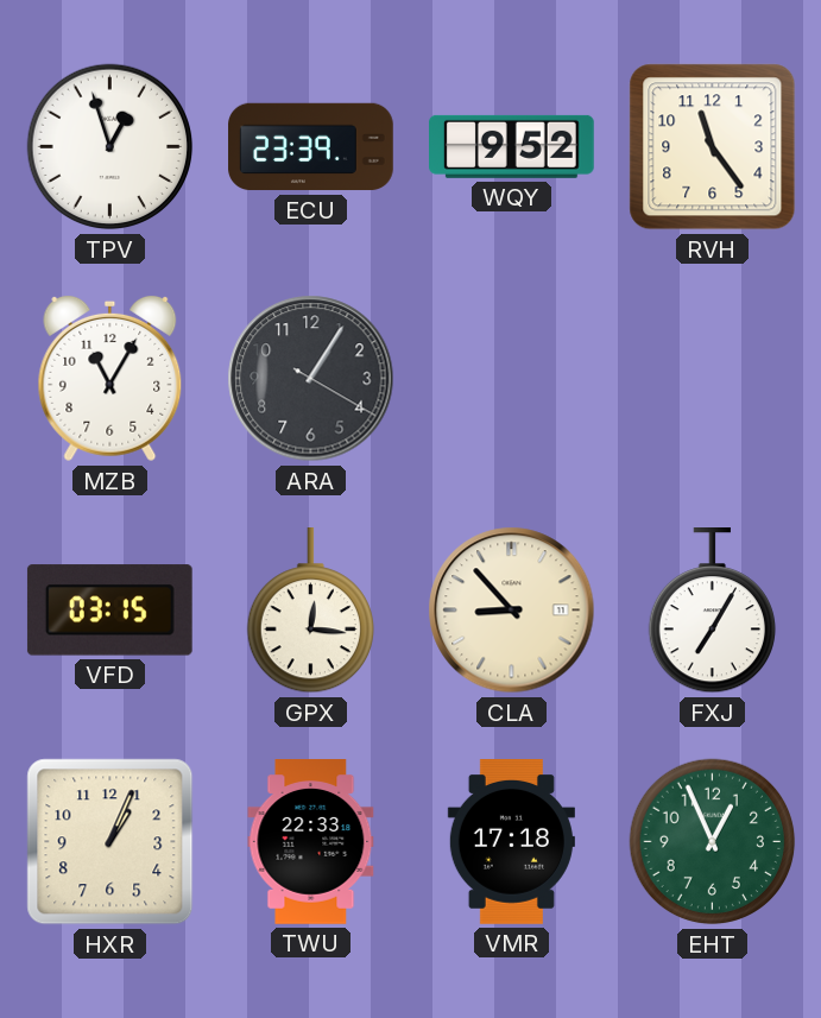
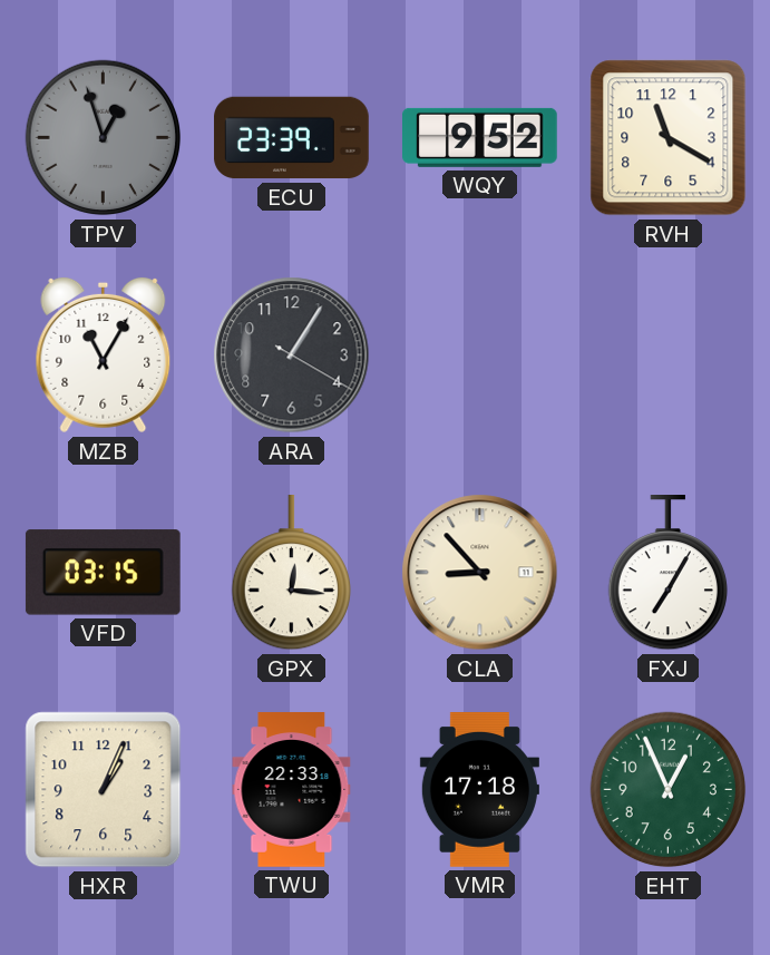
TPV dial: white -> grey (104, 138)
RVH: 11:24 -> 11:20 (669, 138)
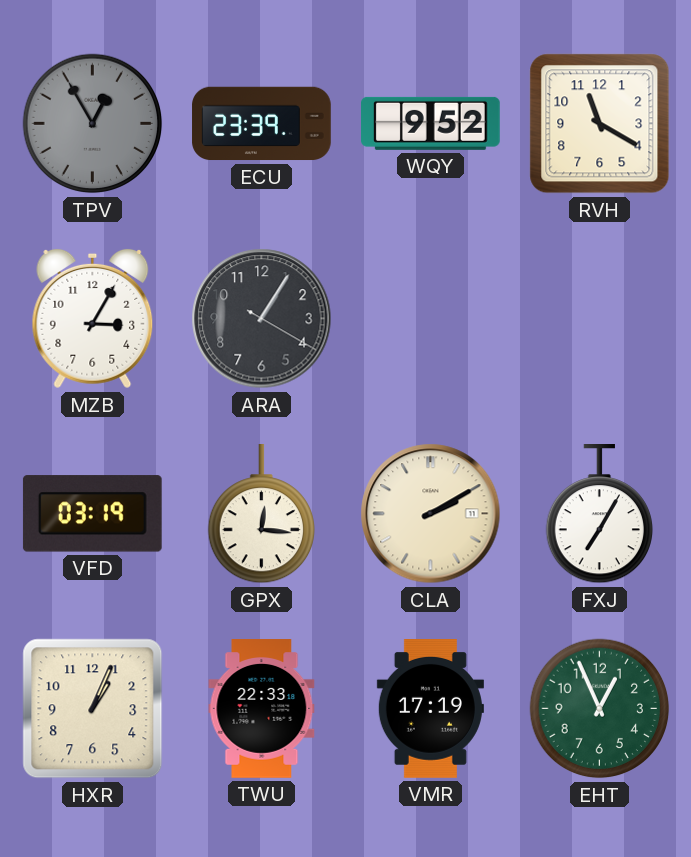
TPV: 12:57 -> 12:55 (93, 124)
MZB: 11:05 -> 3:05 (93, 319)
VFD: 03:15 -> 03:19 (92, 514)
CLA: 8:53 -> 2:10 (431, 514)
VMR: 17:18 -> 17:19 (430, 709)
